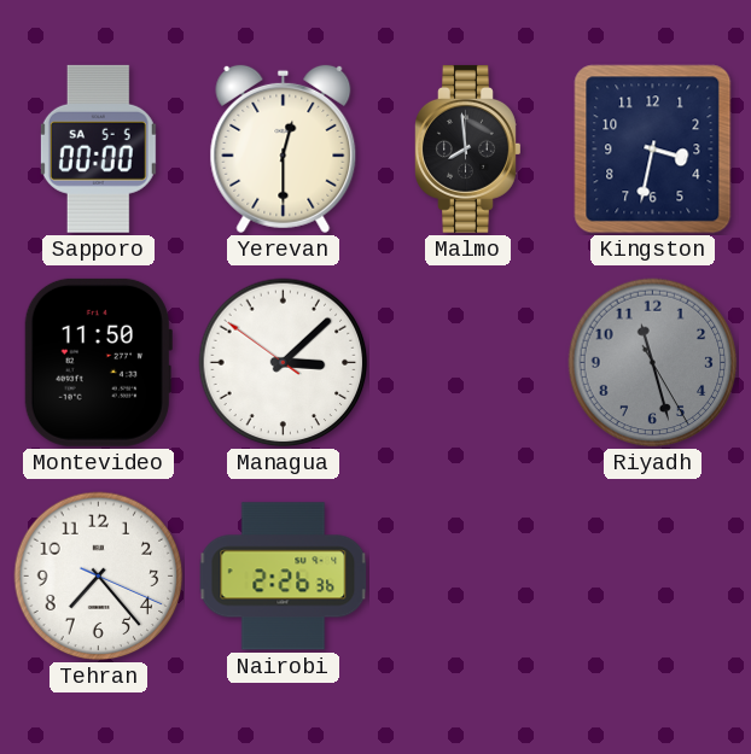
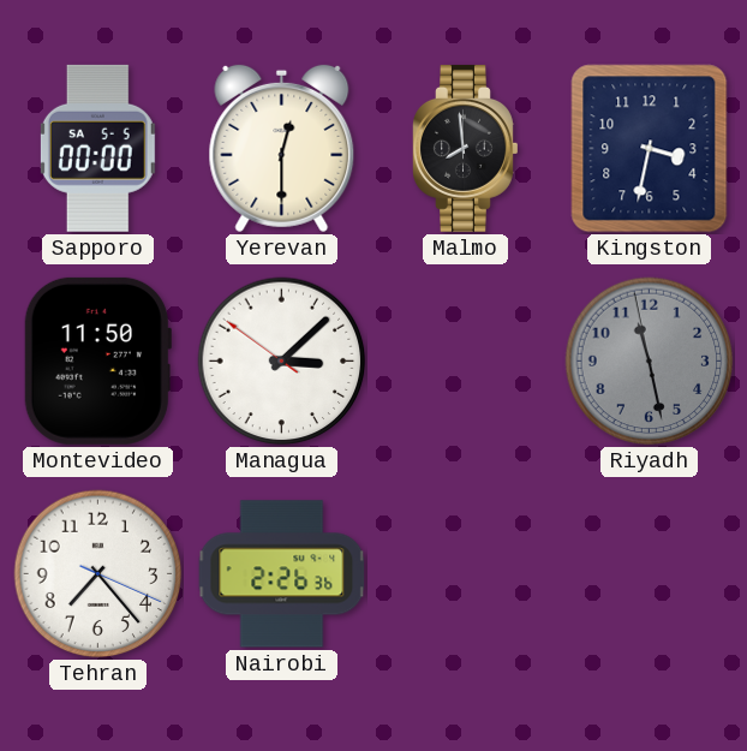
Riyadh: 11:27:25 -> 11:27:58 (650, 362)
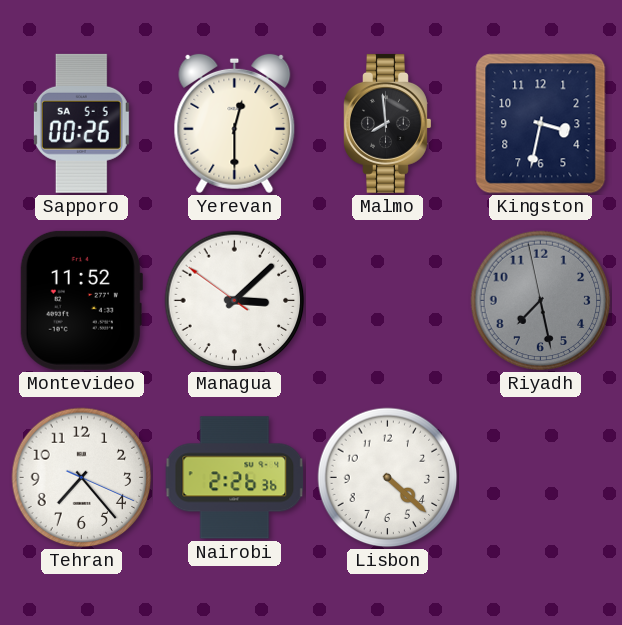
Sapporo: 00:00 -> 00:26 (81, 123)
Montevideo: 11:50 -> 11:52 (81, 300)
Riyadh: 11:27 -> 7:27 (541, 301)
Lisbon: none -> 4:22 (388, 478)
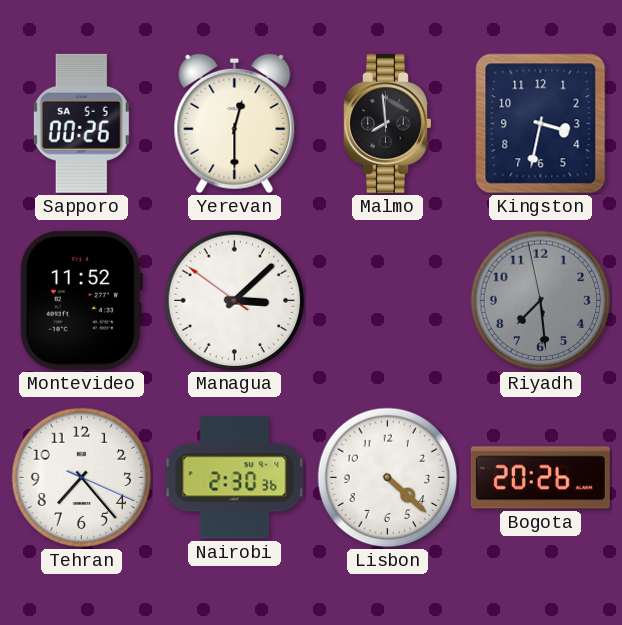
Riyadh: 7:27 -> 7:28 (541, 301)
Nairobi: 2:26 -> 2:30 (235, 478)
Bogota: none -> 20:26 (540, 478)
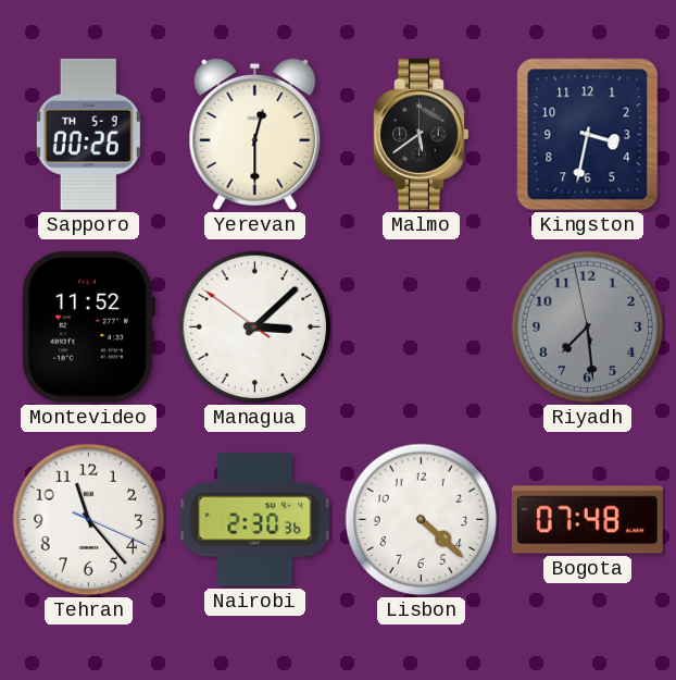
Sapporo date: SA 5-5 -> TH 5-9 (88, 134)
Malmo: 7:59 -> 5:39 (422, 134)
Tehran: 7:23 -> 11:23 (89, 520)
Bogota: 20:26 -> 07:48 (587, 520)
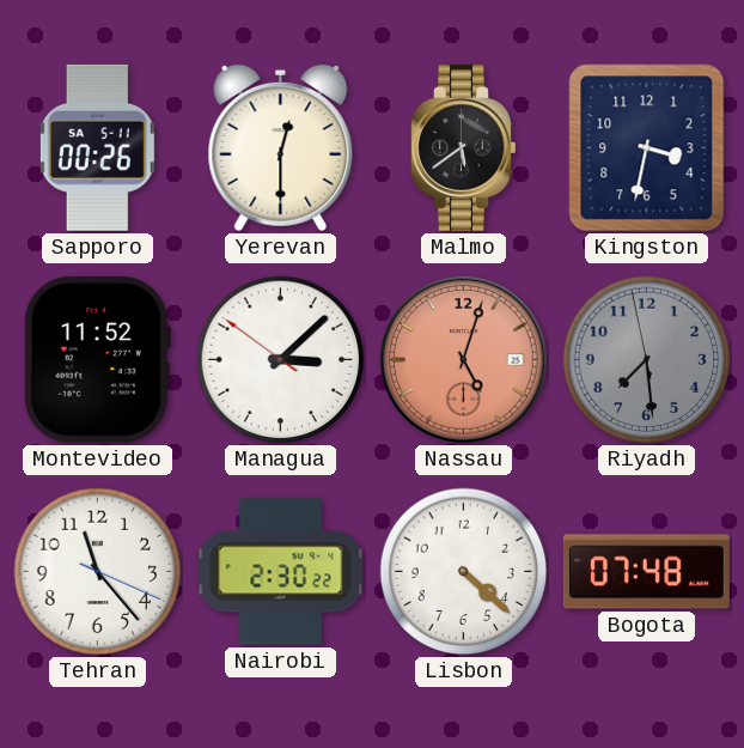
Sapporo date: TH 5-9 -> SA 5-11 (97, 147)
Nassau: none -> 5:03 (464, 360)
Nairobi: 2:30:36 -> 2:30:22 (281, 572)
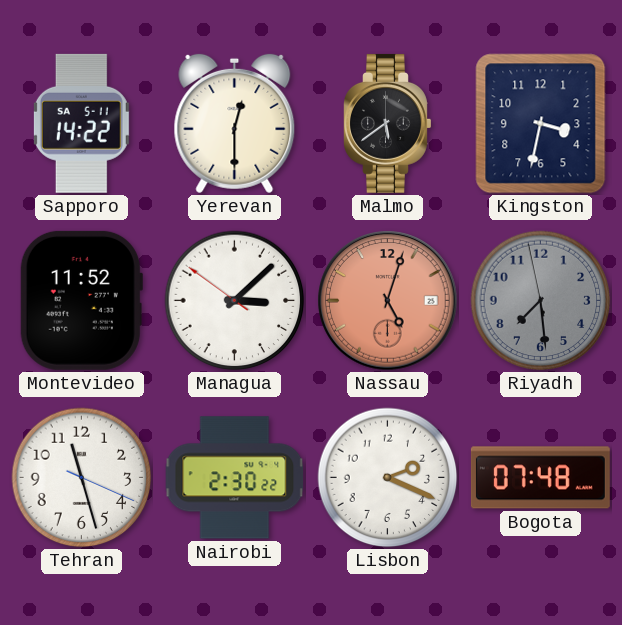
Sapporo: 00:26 -> 14:22 (81, 123)
Tehran: 11:23 -> 11:27 (82, 478)
Lisbon: 4:22 -> 2:19 (388, 478)
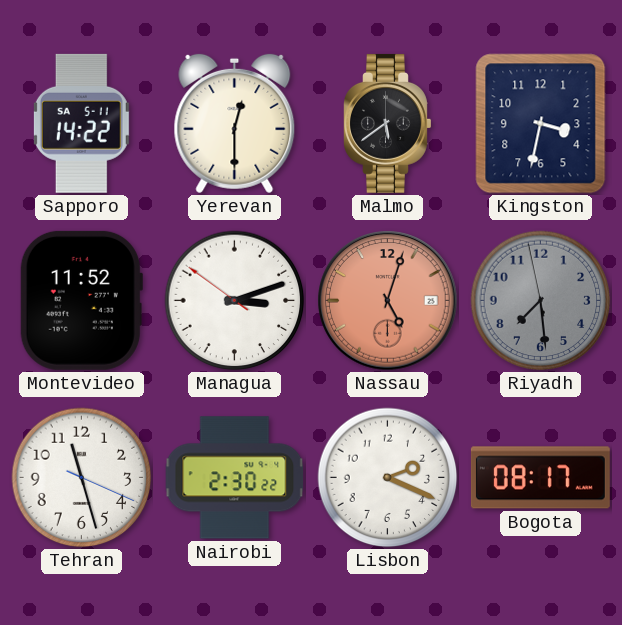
Managua: 3:07 -> 3:11 (235, 301)
Bogota: 07:48 -> 08:17 (540, 478)
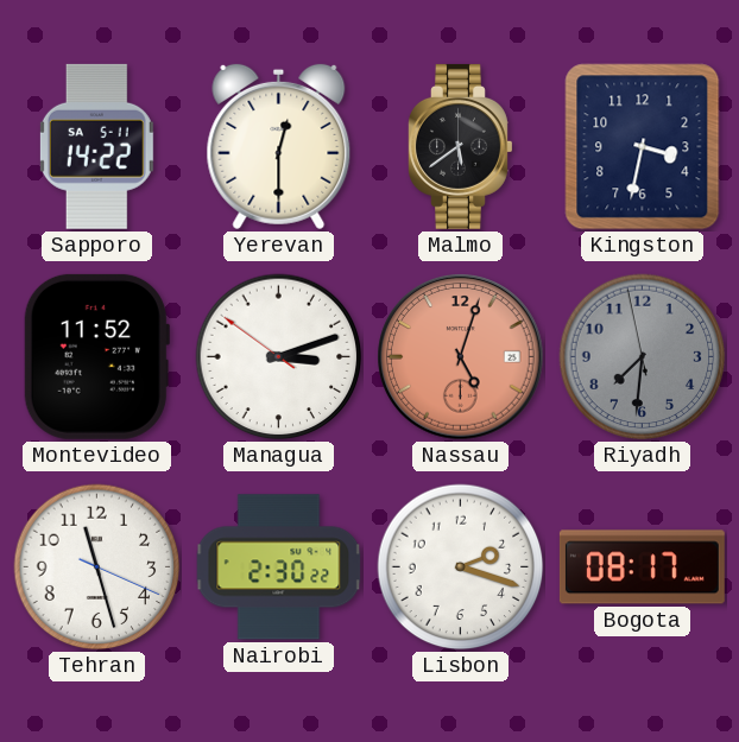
Riyadh: 7:28 -> 7:30 (643, 357)
Lisbon: 2:19 -> 2:18 (461, 567)
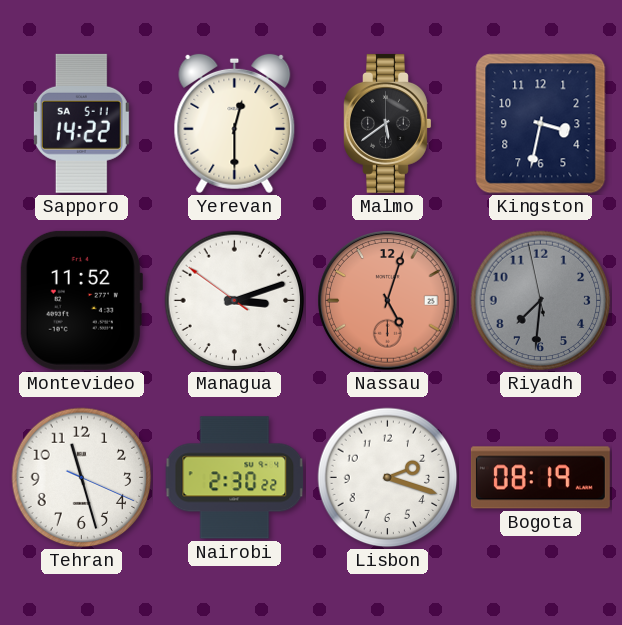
Bogota: 08:17 -> 08:19 (540, 478)
